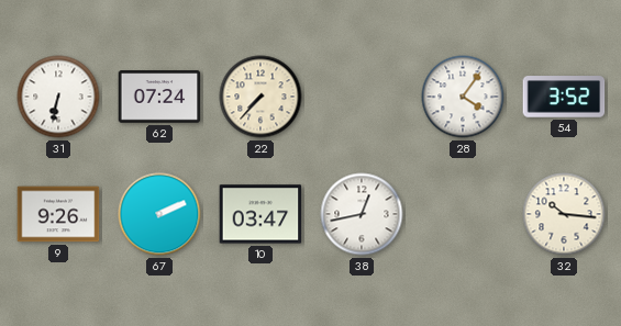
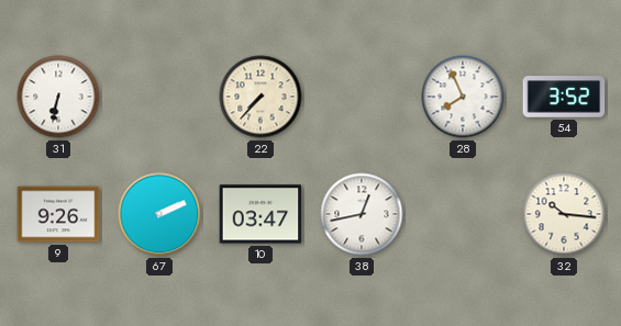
62: 07:24 -> none (159, 97)
28: 4:06 -> 7:56 (463, 97)
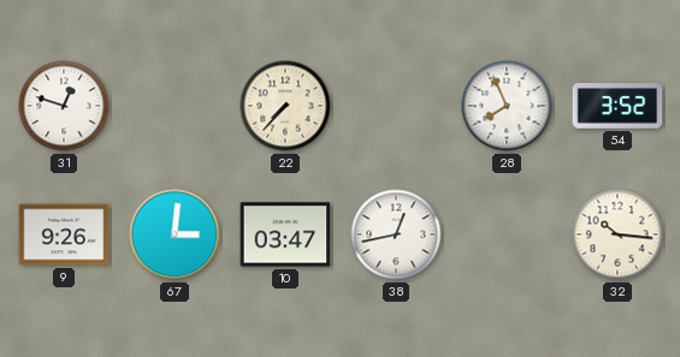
31: 6:32 -> 12:48 (64, 106)
67: 2:11 -> 3:01 (175, 234)
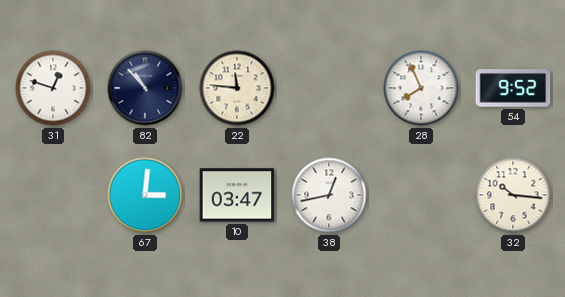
82: none -> 10:53 (145, 88)
22: 7:37 -> 11:46 (237, 88)
54: 3:52 -> 9:52 (513, 88)
9: 9:26 -> none (64, 234)
